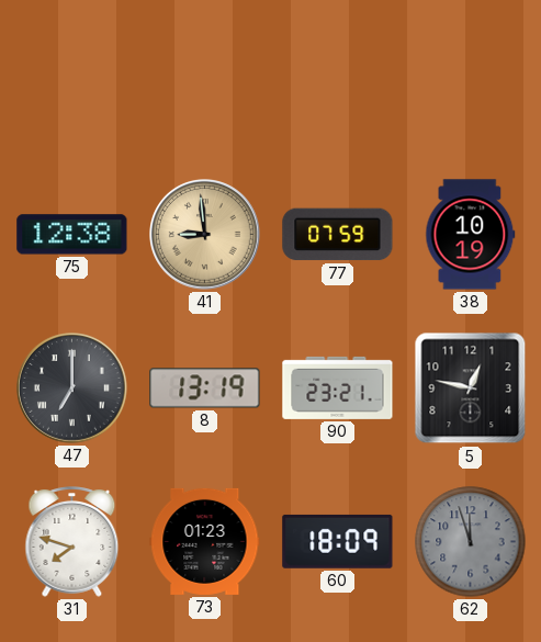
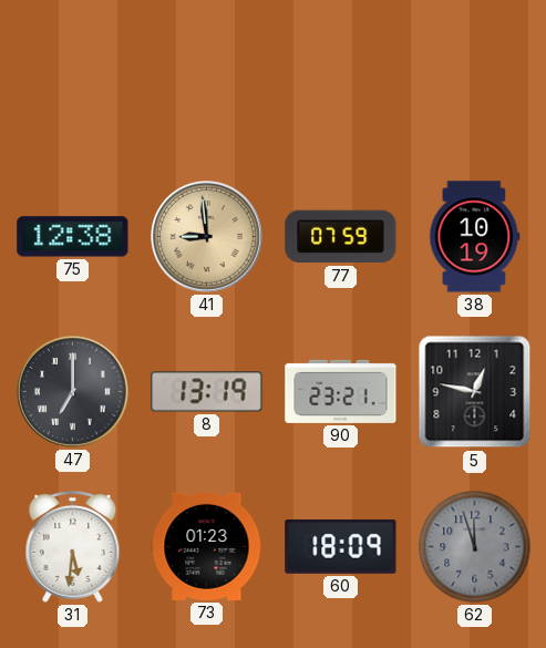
31: 7:48 -> 5:31 (73, 547)
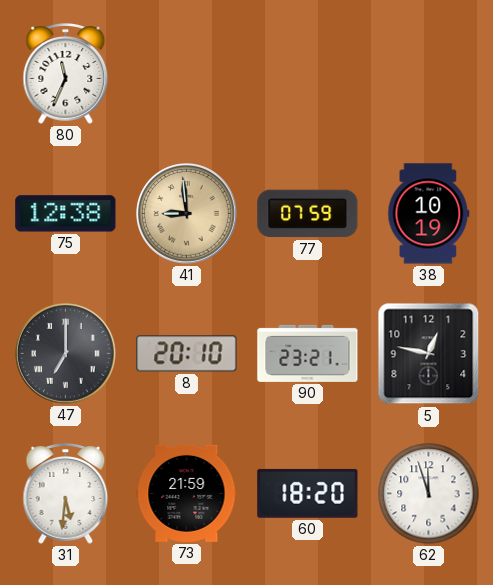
80: none -> 11:34 (66, 74)
8: 13:19 -> 20:10 (187, 354)
73: 01:23 -> 21:59 (187, 493)
60: 18:09 -> 18:20 (308, 493)
62 dial: grey -> white (429, 494)
